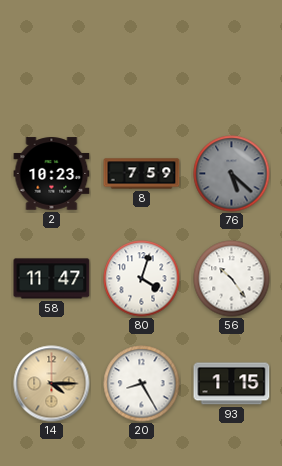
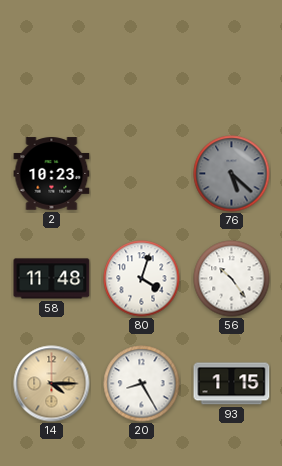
8: 7:59 -> none (142, 174)
58: 11:47 -> 11:48 (52, 279)
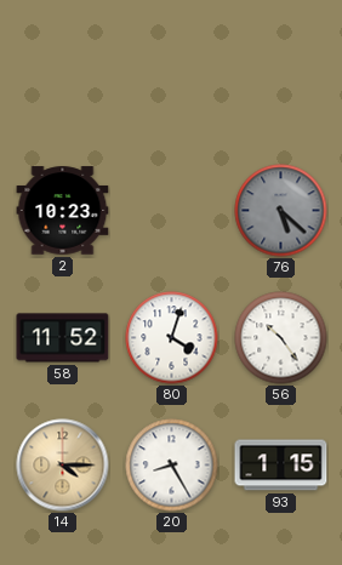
58: 11:48 -> 11:52 (63, 338)
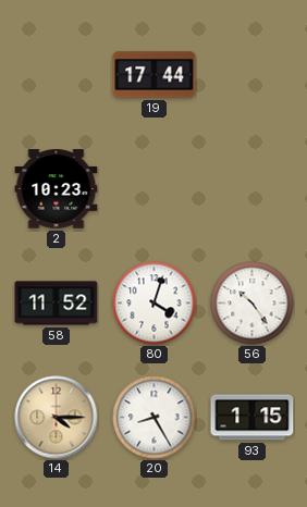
19: none -> 17:44 (155, 75)
76: 5:22 -> none (281, 211)
